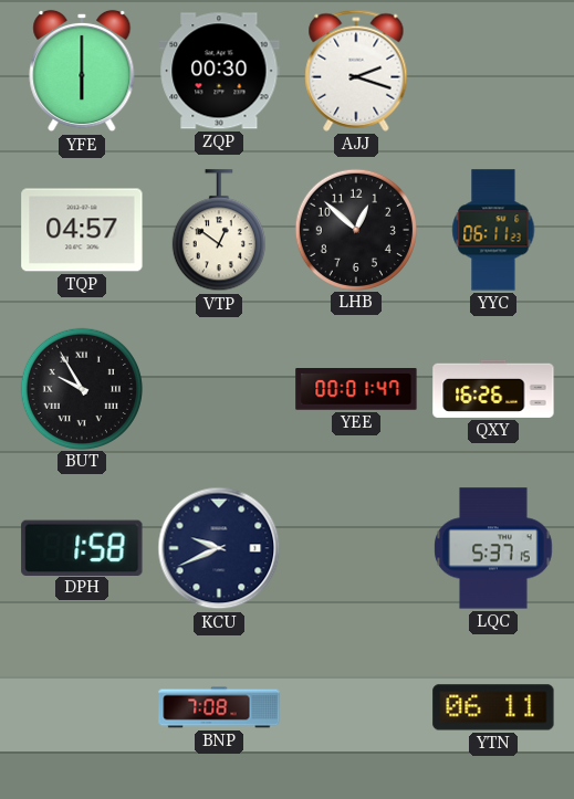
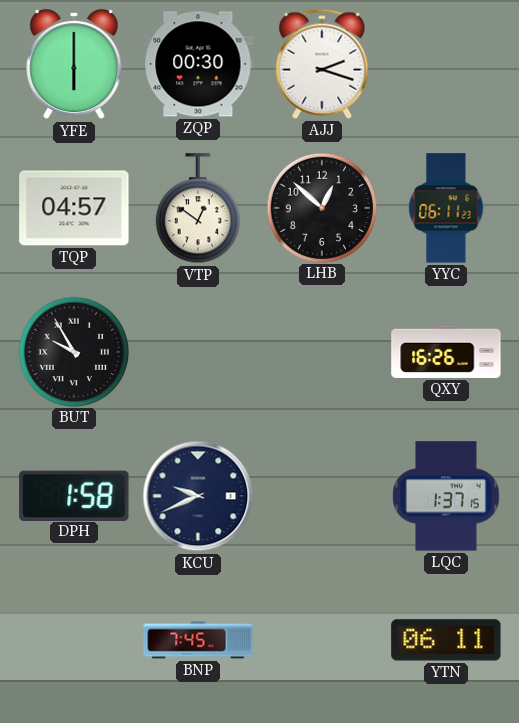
YEE: 00:01 -> none (356, 389)
LQC: 5:37 -> 1:37 (446, 496)
BNP: 7:08 -> 7:45 (198, 640)
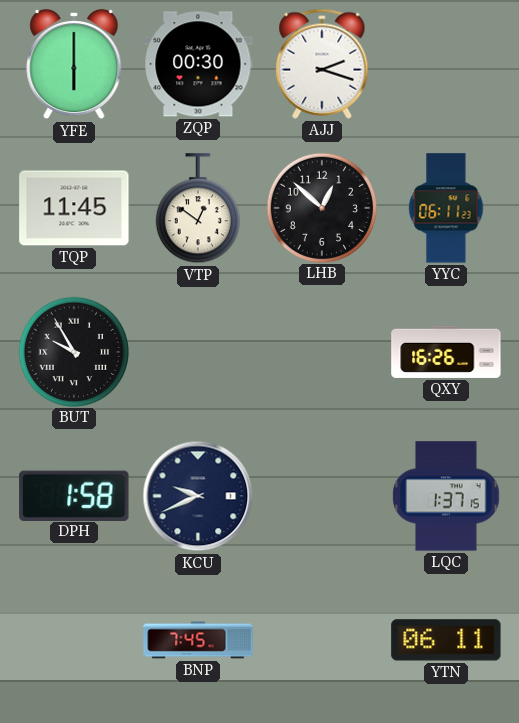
TQP: 04:57 -> 11:45 (74, 208)
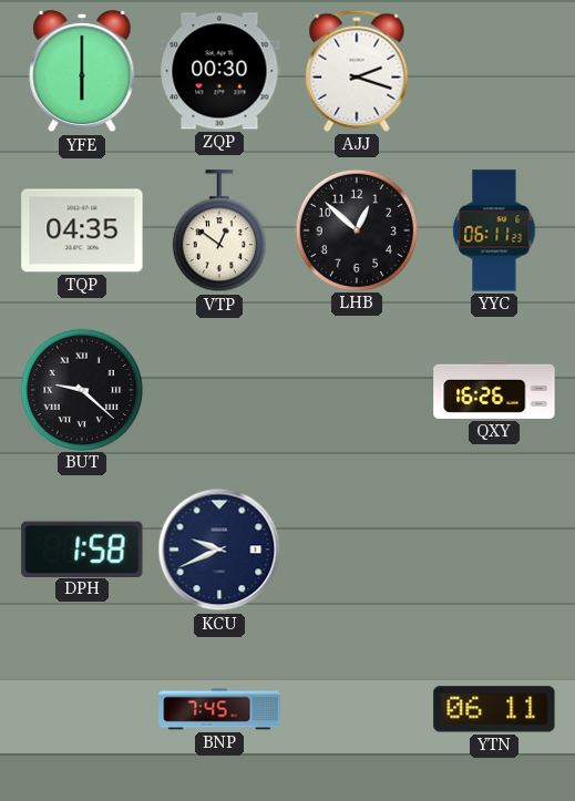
TQP: 11:45 -> 04:35 (82, 230)
BUT: 9:55 -> 9:22 (81, 389)
LQC: 1:37 -> none (446, 496)
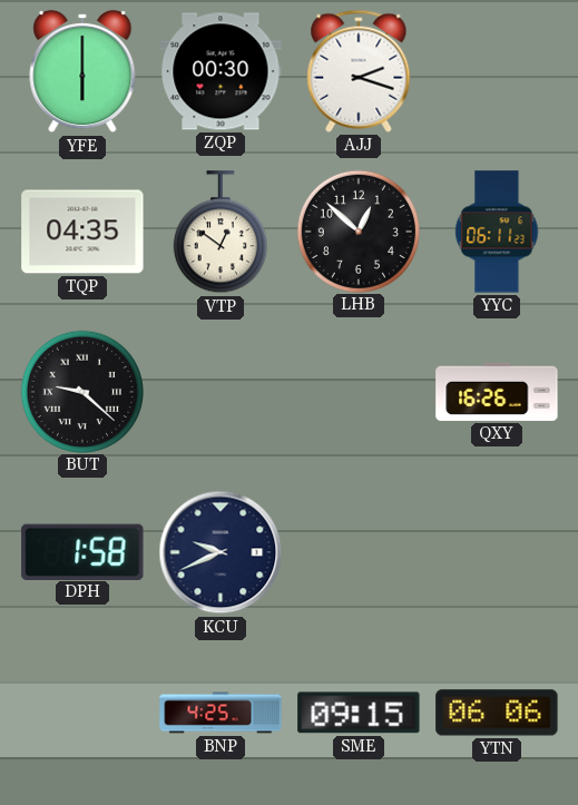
BNP: 7:45 -> 4:25 (221, 713)
SME: none -> 09:15 (359, 713)
YTN: 06:11 -> 06:06 (497, 713)
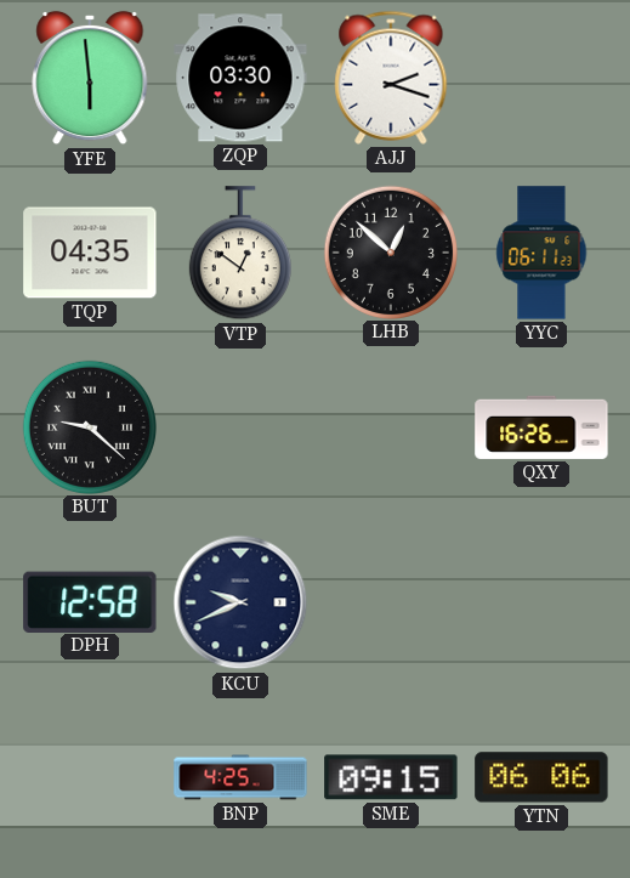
YFE: 6:00 -> 5:59 (90, 78)
ZQP: 00:30 -> 03:30 (240, 78)
DPH: 1:58 -> 12:58 (90, 601)
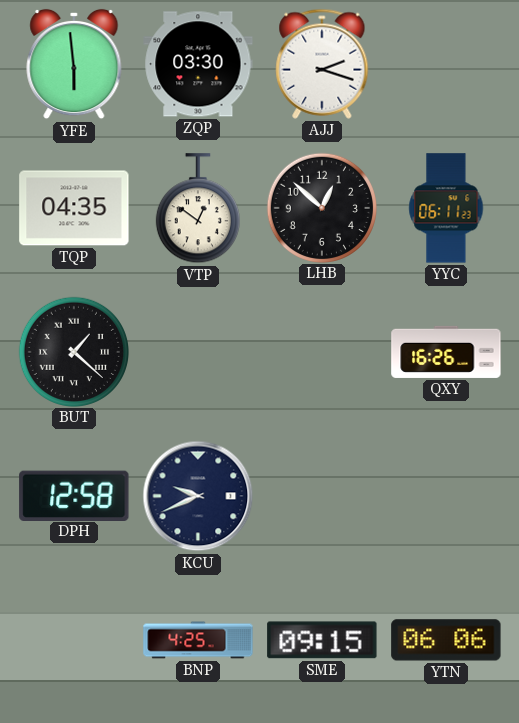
BUT: 9:22 -> 1:22 (73, 351)
